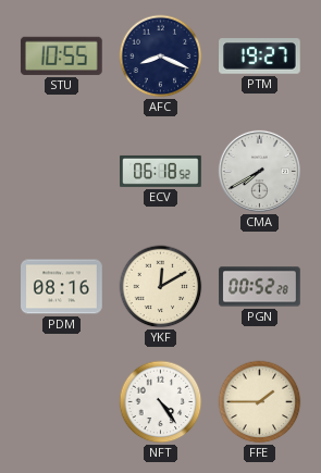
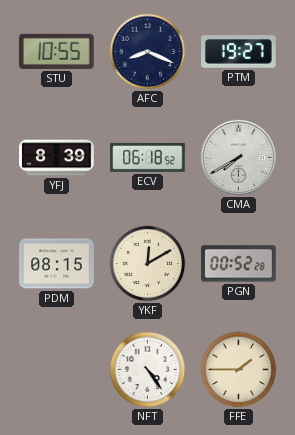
YFJ: none -> 8:39 (57, 158)
PDM: 08:16 -> 08:15 (57, 264)
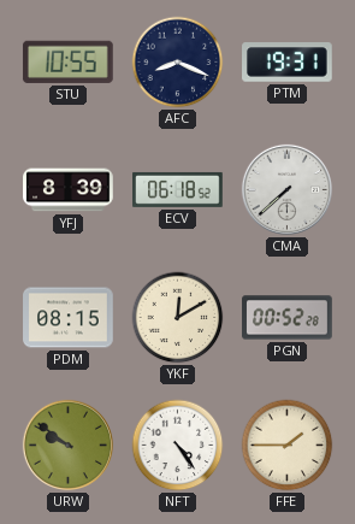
PTM: 19:27 -> 19:31 (288, 63)
CMA: 7:40 -> 7:38 (286, 189)
URW: none -> 9:51 (67, 444)
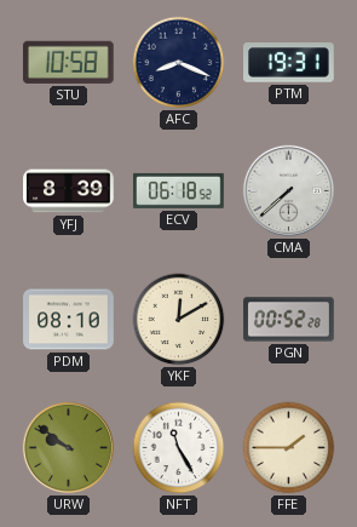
STU: 10:55 -> 10:58 (68, 62)
PDM: 08:15 -> 08:10 (69, 320)
NFT: 4:24 -> 11:25 (179, 448)
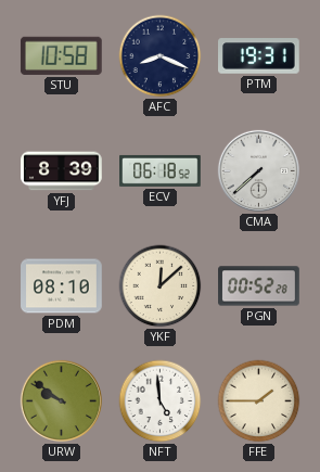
YKF: 12:10 -> 12:08 (161, 286)
NFT: 11:25 -> 4:59 (161, 401)
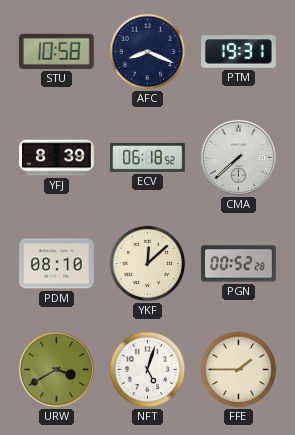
URW: 9:51 -> 3:40 (56, 369)
NFT: 4:59 -> 5:03 (148, 370)
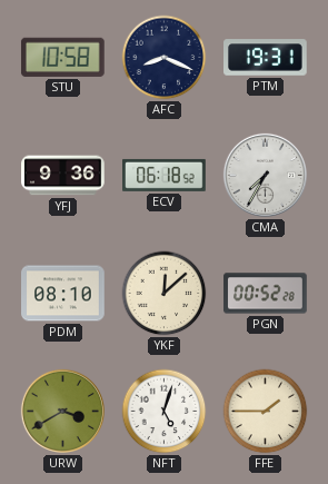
YFJ: 8:39 -> 9:36 (63, 176)
CMA: 7:38 -> 7:35 (265, 175)
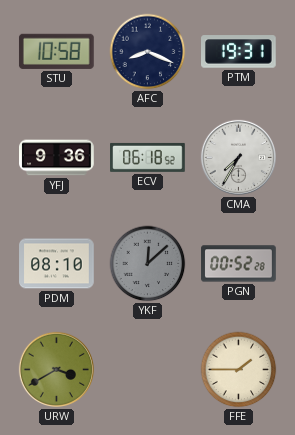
YKF dial: cream -> grey (148, 264)
NFT: 5:03 -> none (165, 412)
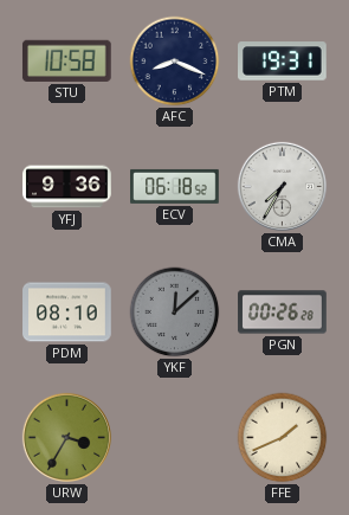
PGN: 00:52 -> 00:26 (283, 313)
URW: 3:40 -> 3:35 (66, 437)
FFE: 1:45 -> 1:41 (283, 438)
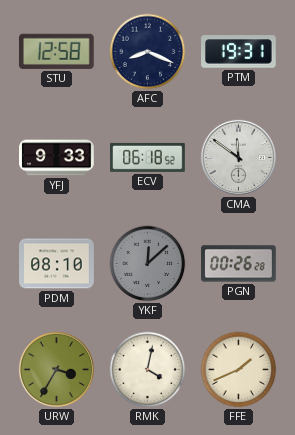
STU: 10:58 -> 12:58 (56, 51)
YFJ: 9:36 -> 9:33 (57, 158)
CMA: 7:35 -> 11:51 (238, 157)
RMK: none -> 4:02 (148, 370)
